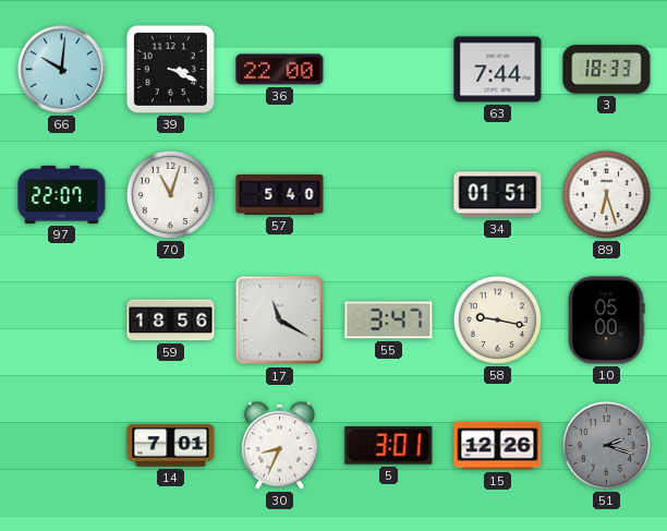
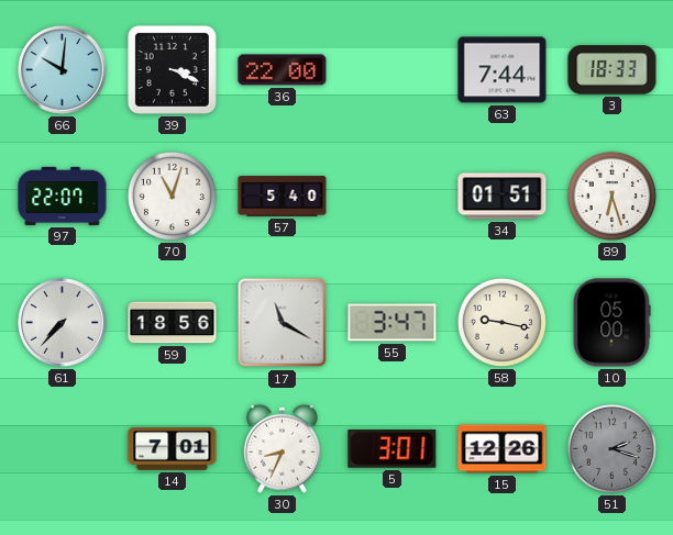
61: none -> 7:37 (63, 323)
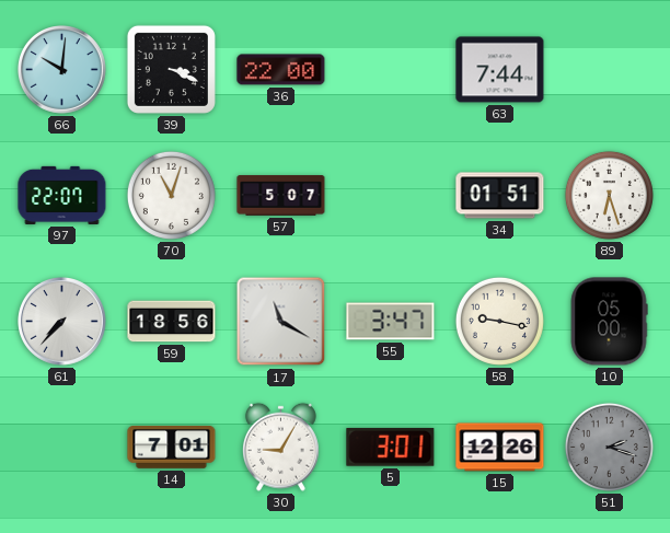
3: 18:33 -> none (613, 70)
57: 5:40 -> 5:07 (281, 196)
30: 8:34 -> 9:05 (280, 447)
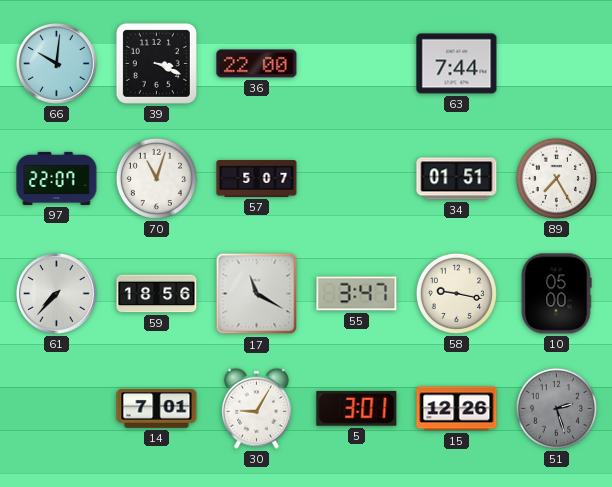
89: 6:27 -> 7:25 (556, 178)
51: 2:18 -> 2:27 (556, 408)
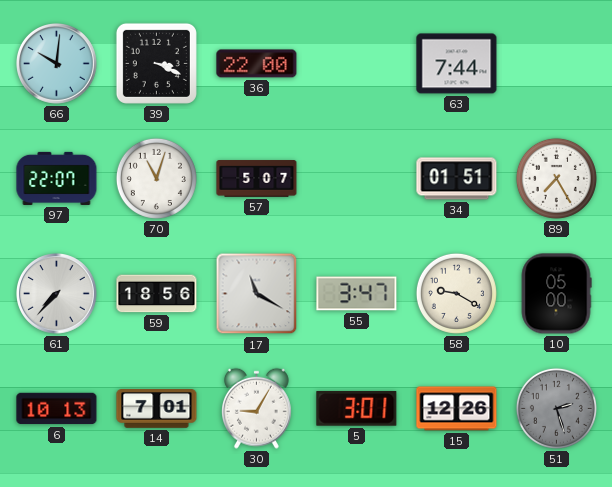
58: 9:17 -> 9:20 (456, 293)
6: none -> 10:13 (57, 409)
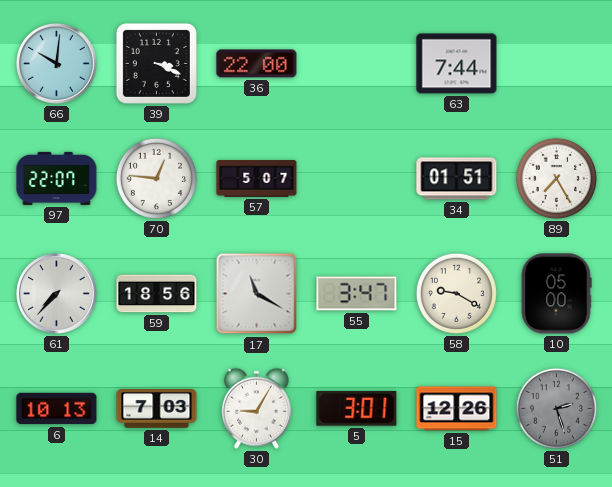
70: 11:03 -> 12:46 (156, 178)
14: 7:01 -> 7:03 (157, 409)
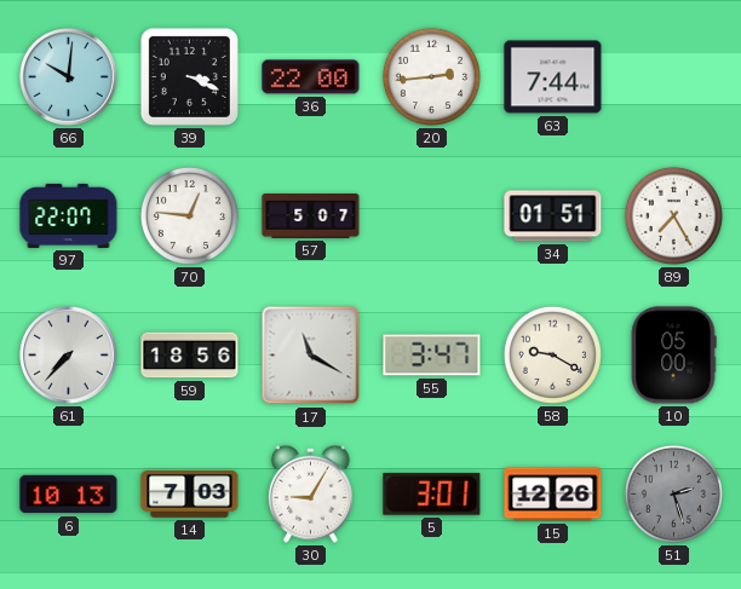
20: none -> 2:44 (431, 76)
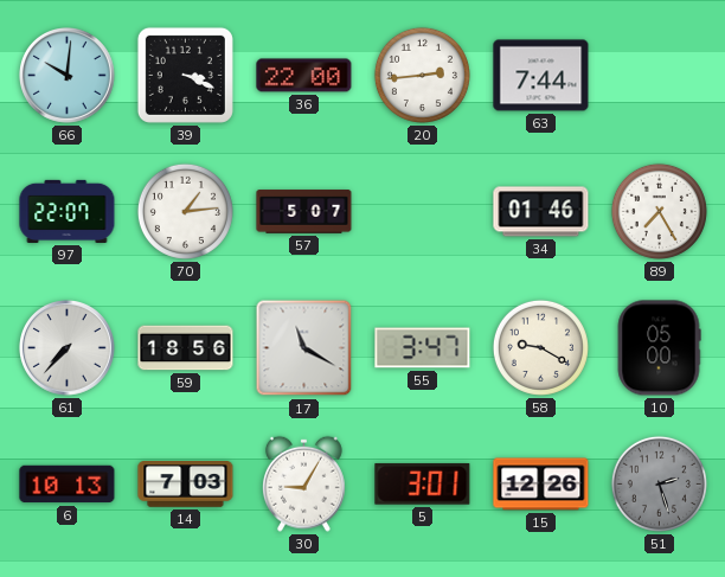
70: 12:46 -> 1:14 (185, 211)
34: 01:51 -> 01:46 (541, 212)
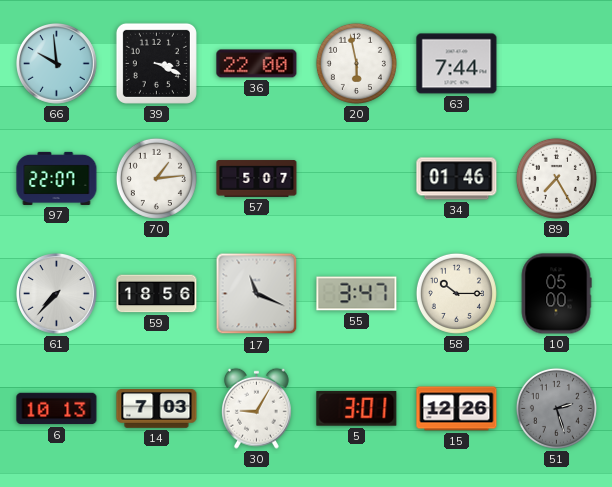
66: 10:01 -> 9:59 (57, 64)
20: 2:44 -> 5:58 (356, 63)
17: 11:20 -> 11:19 (257, 294)
58: 9:20 -> 10:15 (456, 293)
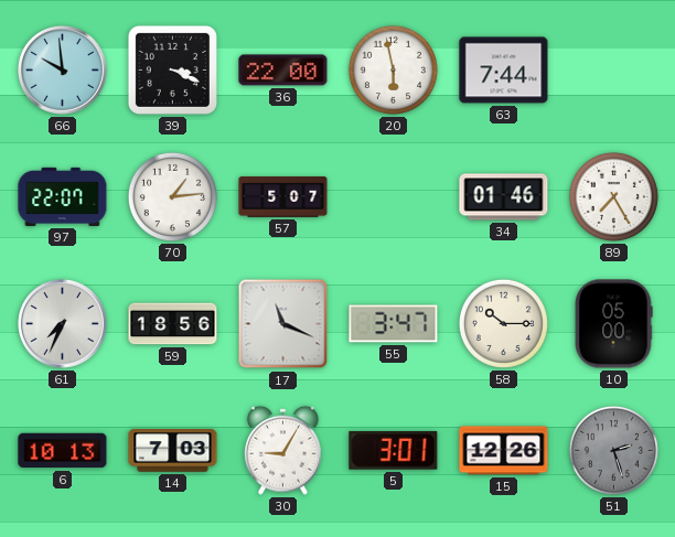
61: 7:37 -> 7:34 (63, 324)
